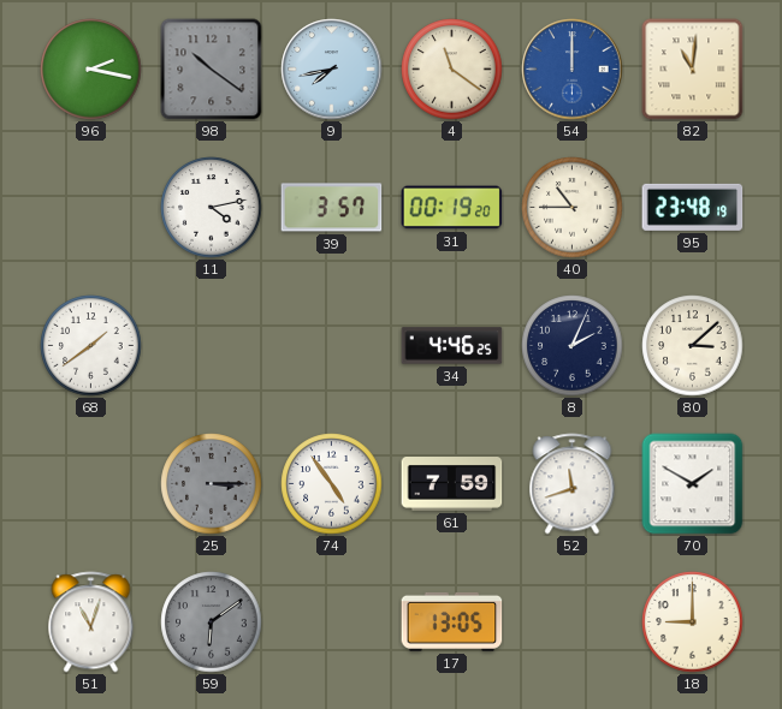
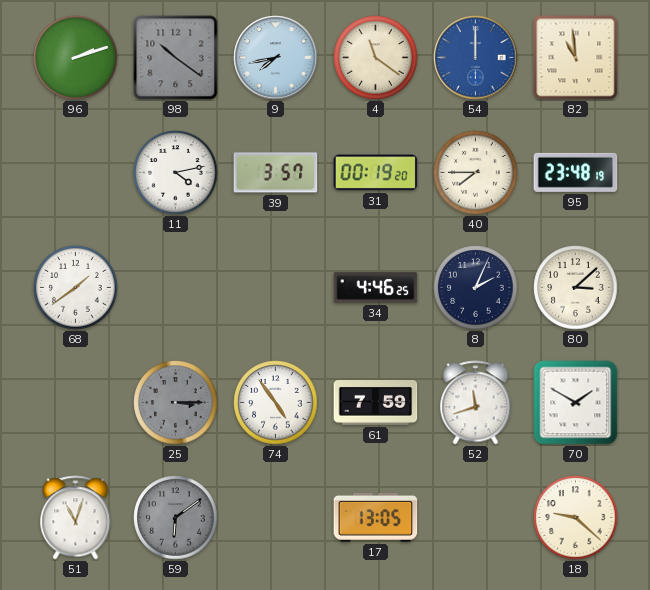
96: 2:17 -> 2:12 (76, 58)
82: 11:01 -> 10:59 (576, 58)
40: 10:45 -> 7:45 (476, 173)
18: 9:00 -> 9:22 (576, 518)
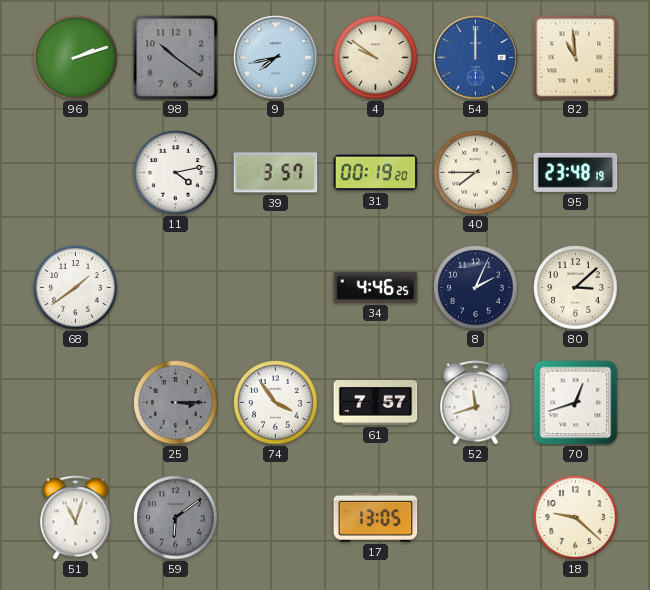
4: 11:21 -> 9:51 (376, 58)
74: 4:54 -> 3:54 (276, 403)
61: 7:59 -> 7:57 (376, 403)
70: 1:50 -> 12:42 (576, 403)
